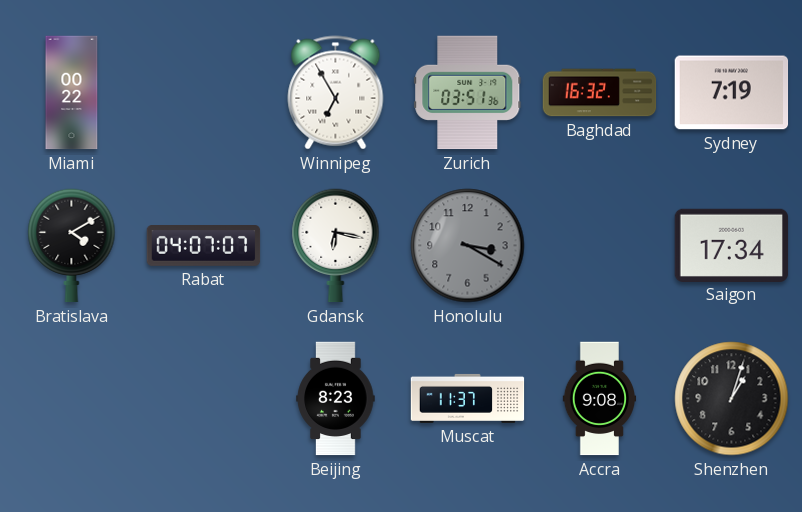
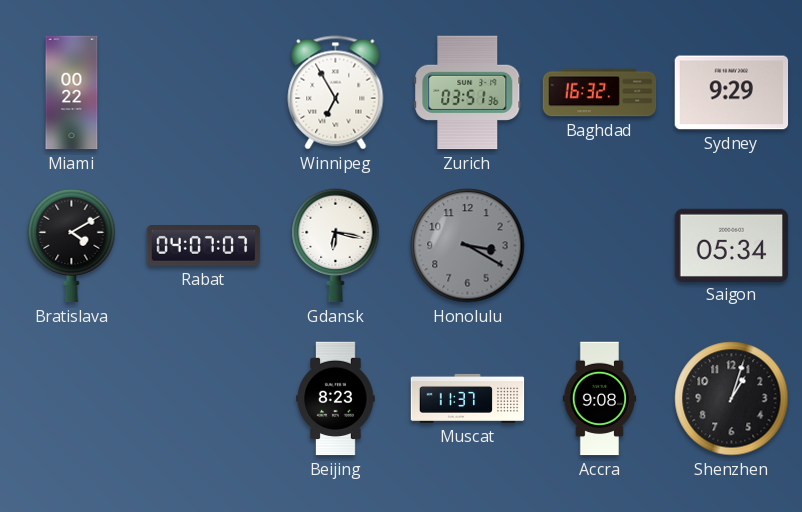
Sydney: 7:19 -> 9:29 (732, 93)
Saigon: 17:34 -> 05:34 (732, 245)
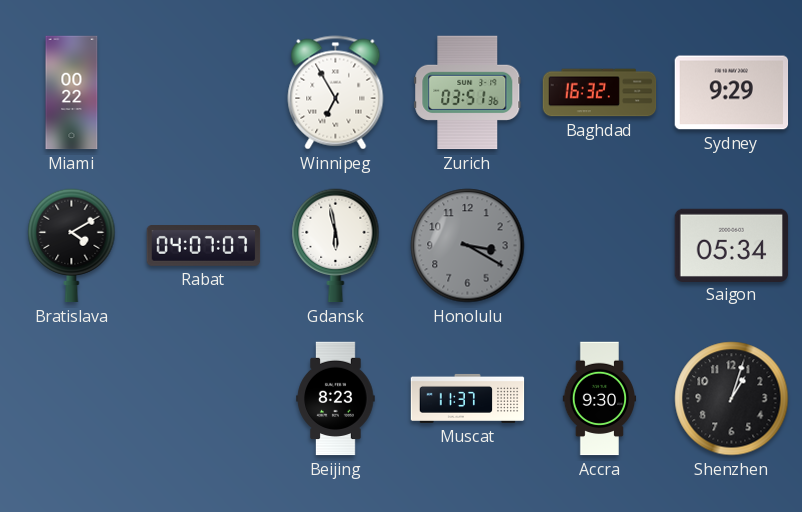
Gdansk: 6:17 -> 5:58 (336, 246)
Accra: 9:08 -> 9:30 (600, 399)
